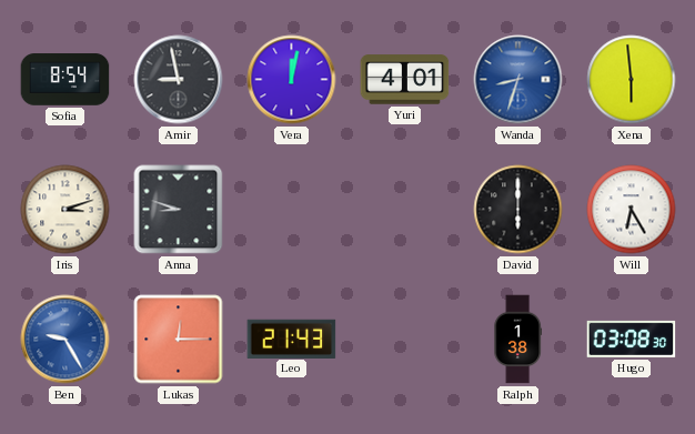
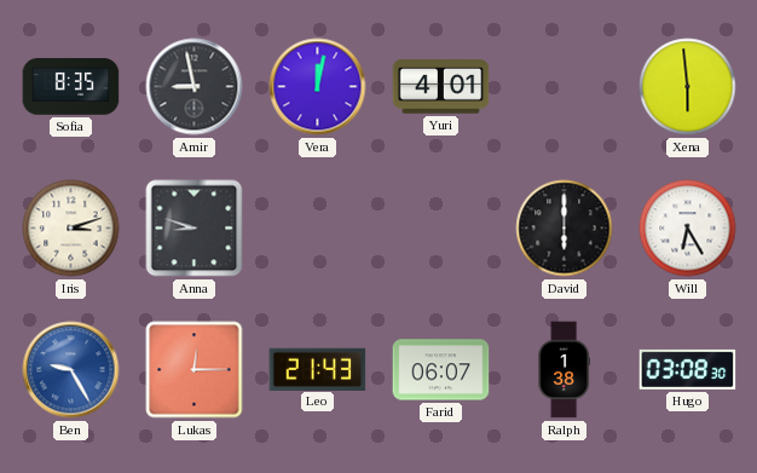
Sofia: 8:54 -> 8:35 (71, 87)
Wanda: 8:33 -> none (518, 80)
Farid: none -> 06:07 (441, 370)
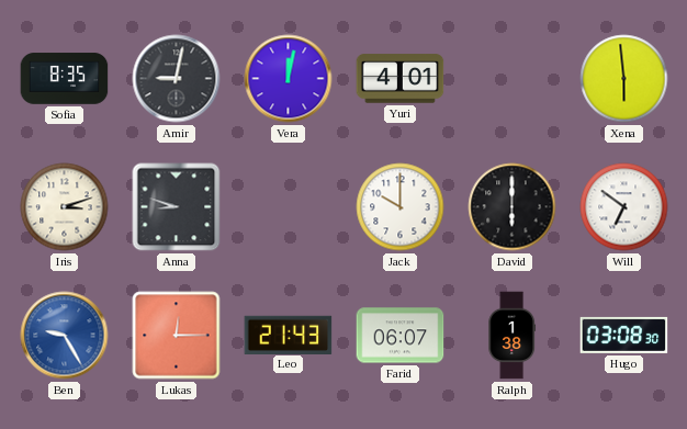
Amir: 8:58 -> 9:02 (177, 79)
Jack: none -> 10:00 (401, 207)
Will: 6:25 -> 6:51 (624, 207)
